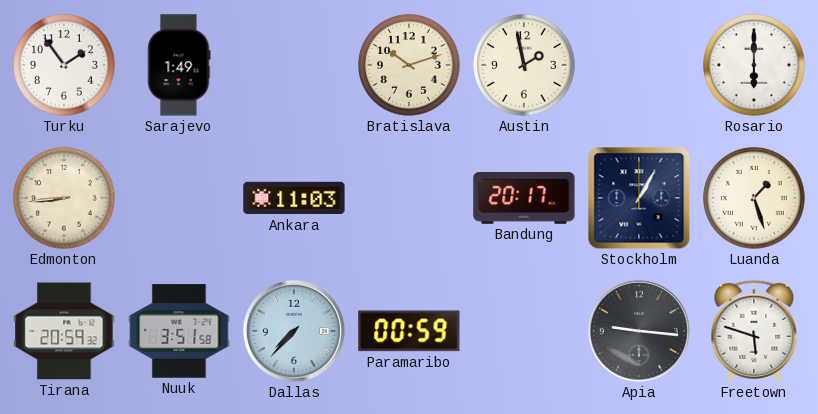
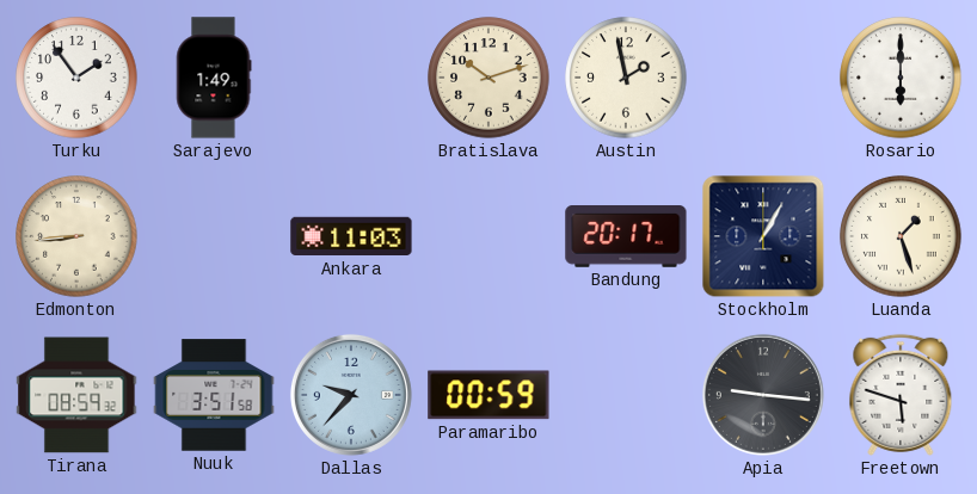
Tirana: 20:59 -> 08:59 (76, 395)
Dallas: 7:37 -> 9:37 (351, 395)
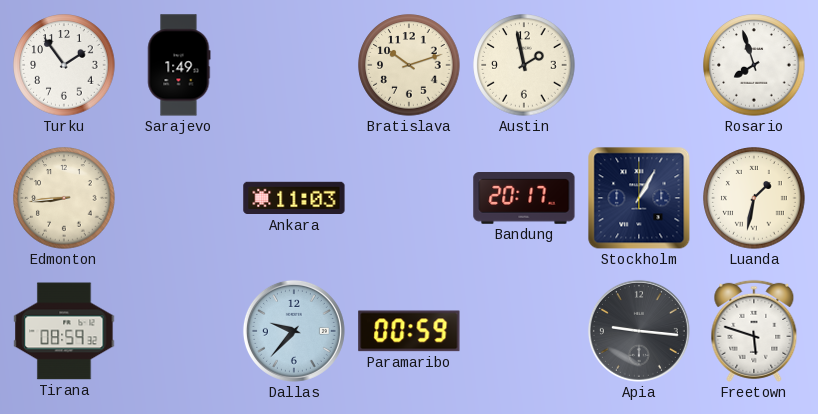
Rosario: 6:00 -> 7:57 (754, 65)
Luanda: 1:27 -> 1:32 (754, 198)
Nuuk: 3:51 -> none (214, 395)
